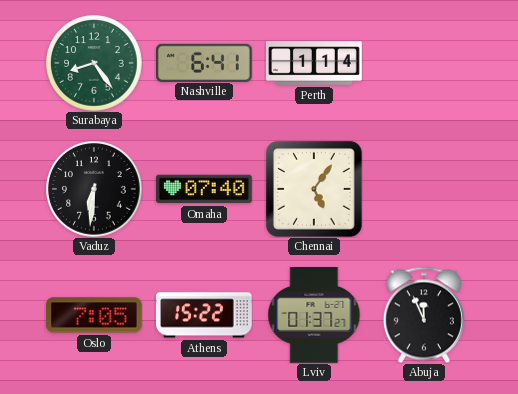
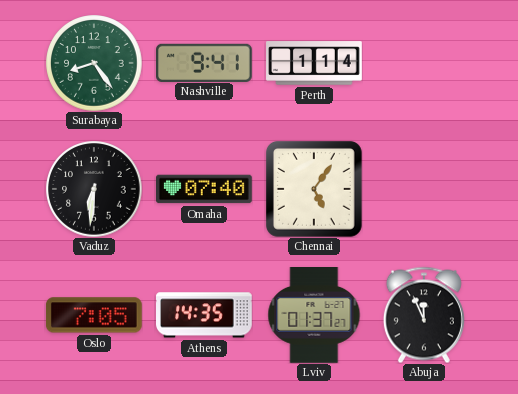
Nashville: 6:41 -> 9:41 (205, 62)
Athens: 15:22 -> 14:35 (205, 315)
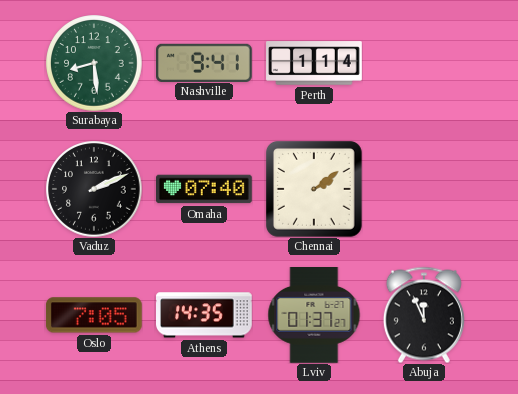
Surabaya: 8:24 -> 8:29 (94, 63)
Vaduz: 6:31 -> 2:11 (94, 189)
Chennai: 5:06 -> 2:09 (314, 189)
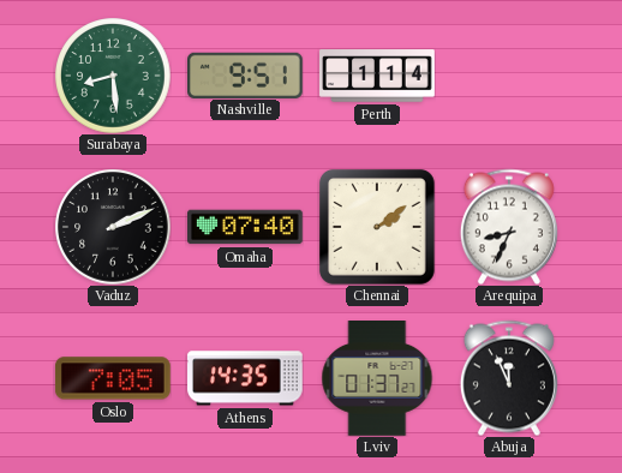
Nashville: 9:41 -> 9:51 (246, 74)
Arequipa: none -> 8:34 (509, 227)
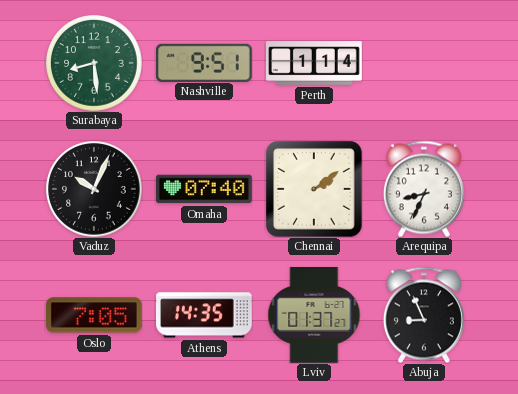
Vaduz: 2:11 -> 10:04 (94, 189)
Abuja: 11:56 -> 8:56 (424, 315)
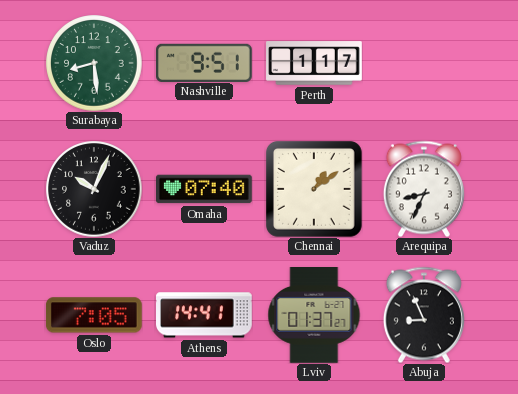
Perth: 1:14 -> 1:17 (314, 63)
Chennai: 2:09 -> 1:09 (314, 189)
Athens: 14:35 -> 14:41 (205, 315)
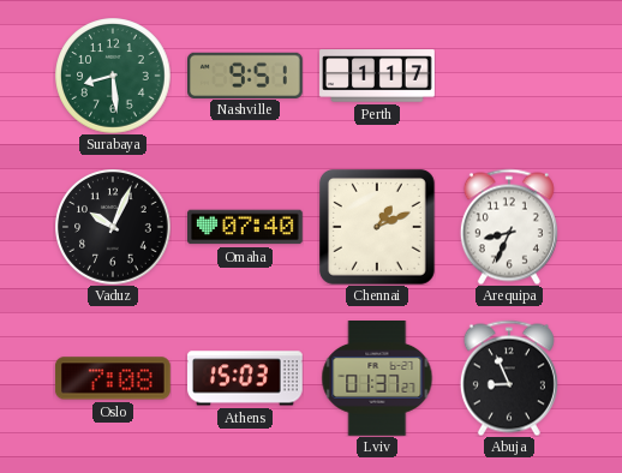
Chennai: 1:09 -> 1:11 (377, 227)
Oslo: 7:05 -> 7:08 (113, 378)
Athens: 14:41 -> 15:03 (246, 378)
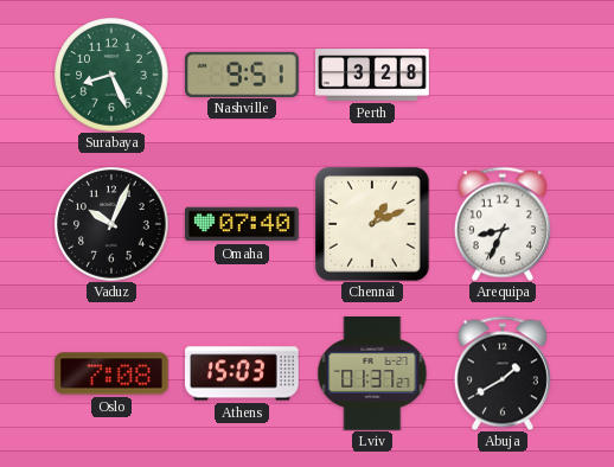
Surabaya: 8:29 -> 8:26 (111, 75)
Perth: 1:17 -> 3:28 (372, 75)
Abuja: 8:56 -> 1:40 (503, 373)
